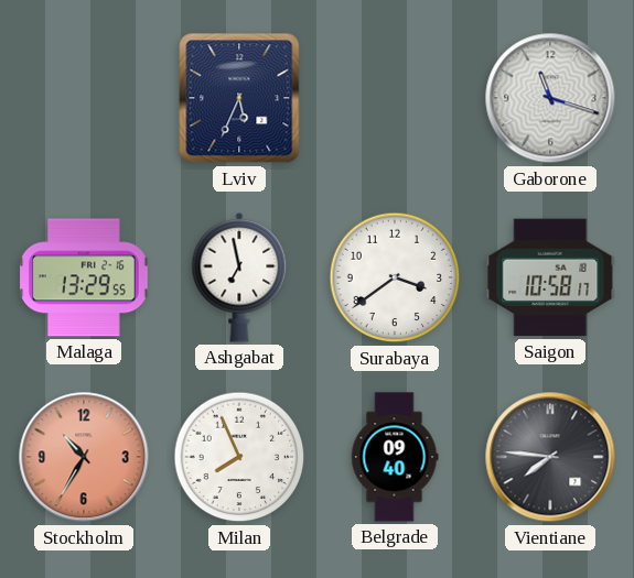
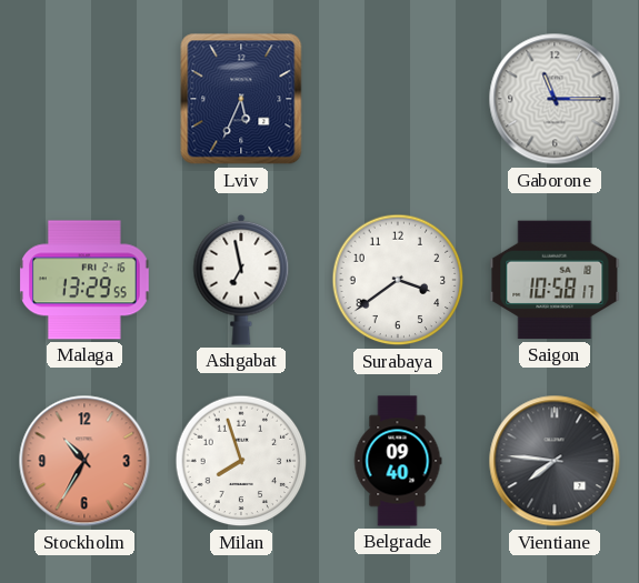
Gaborone: 11:18 -> 11:15 (555, 99)
Milan: 7:56 -> 7:57 (241, 461)
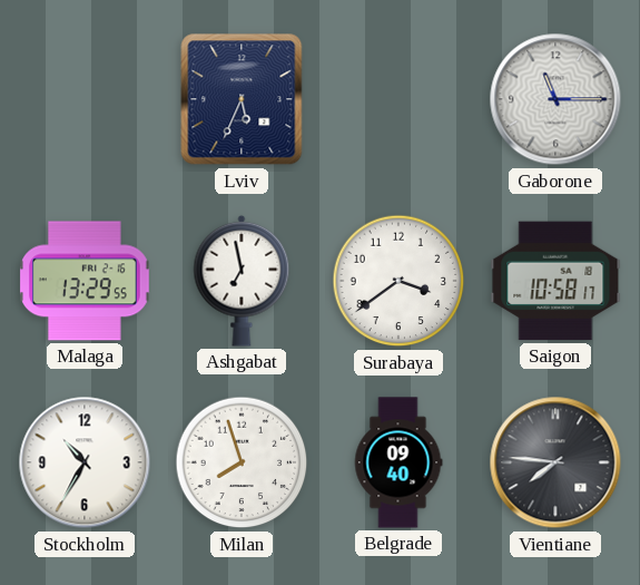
Stockholm dial: salmon -> white (85, 462)
